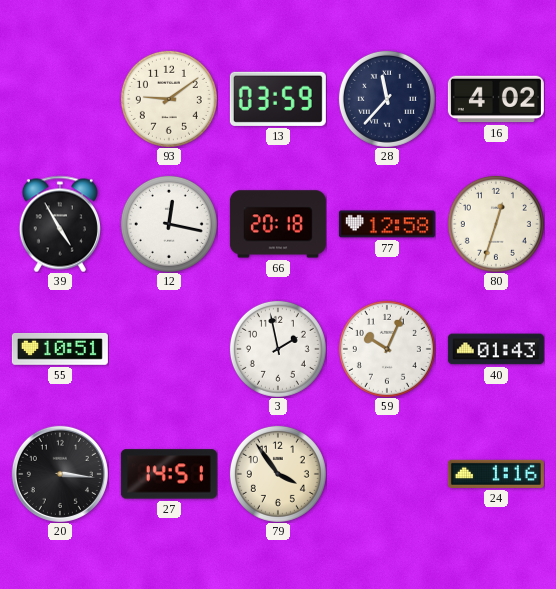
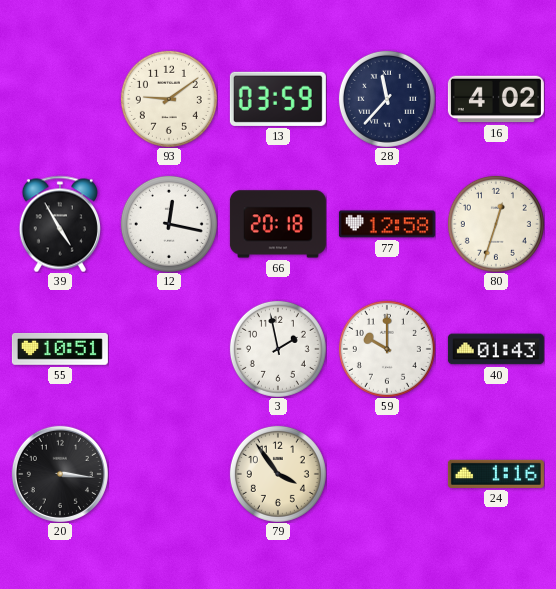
59: 10:04 -> 10:00 (387, 349)
27: 14:51 -> none (169, 474)
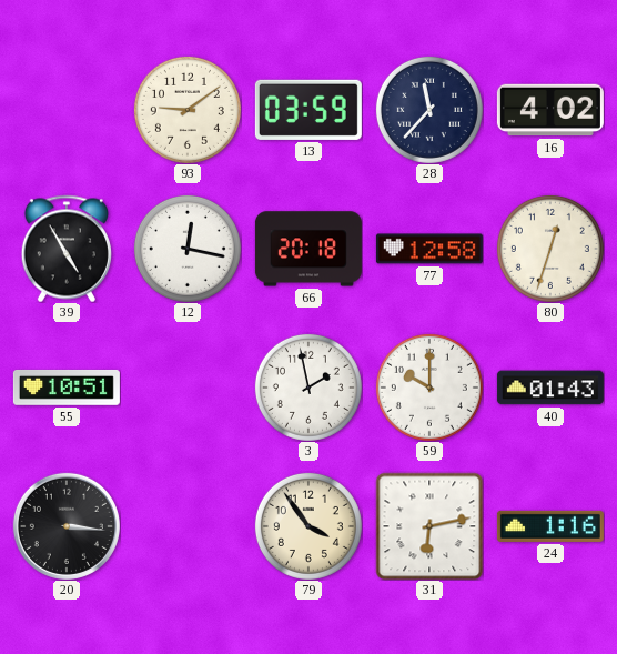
31: none -> 6:13 (429, 526)
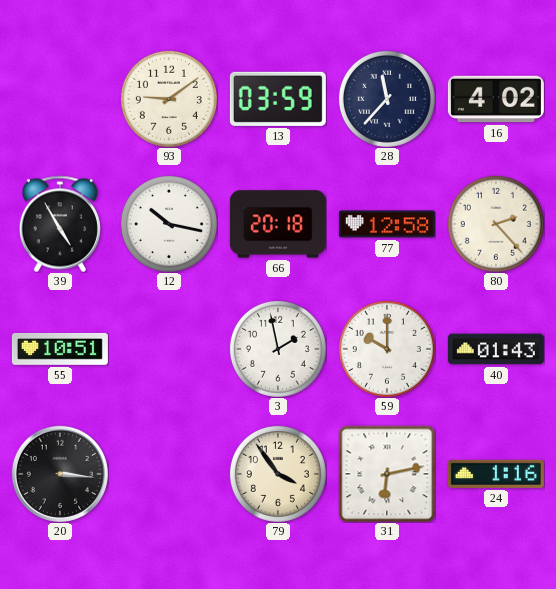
12: 12:17 -> 10:17 (169, 224)
80: 12:33 -> 2:23 (496, 224)
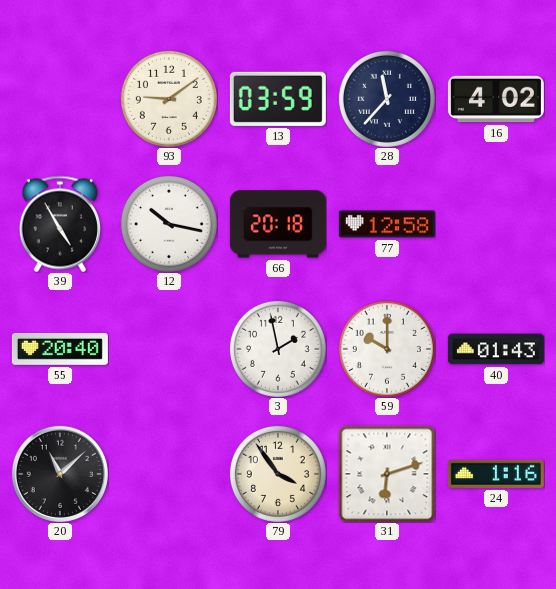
80: 2:23 -> none (496, 224)
55: 10:51 -> 20:40 (60, 349)
20: 3:16 -> 11:08 (60, 474)
31: 6:13 -> 6:12 (387, 474)
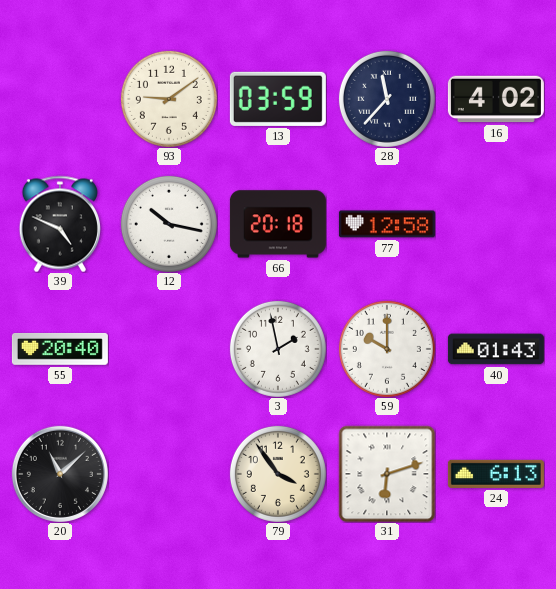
39: 4:55 -> 4:49 (60, 224)
24: 1:16 -> 6:13 (496, 474)
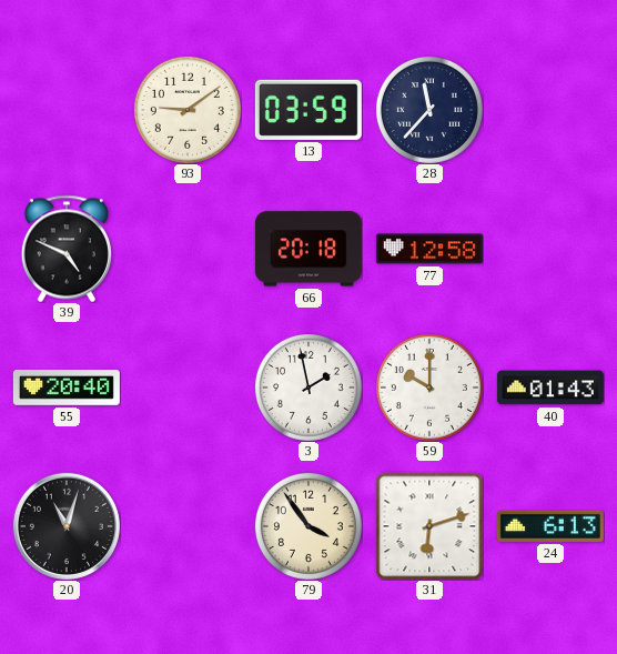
16: 4:02 -> none (496, 99)
12: 10:17 -> none (169, 224)
20: 11:08 -> 11:03 (67, 526)
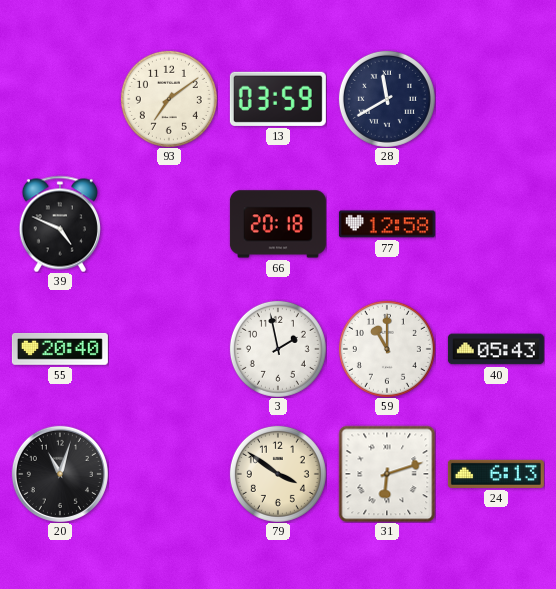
93: 9:09 -> 7:09 (169, 99)
28: 11:37 -> 11:40 (387, 99)
59: 10:00 -> 11:00 (387, 349)
40: 01:43 -> 05:43 (496, 349)
79: 3:54 -> 3:51 (278, 474)
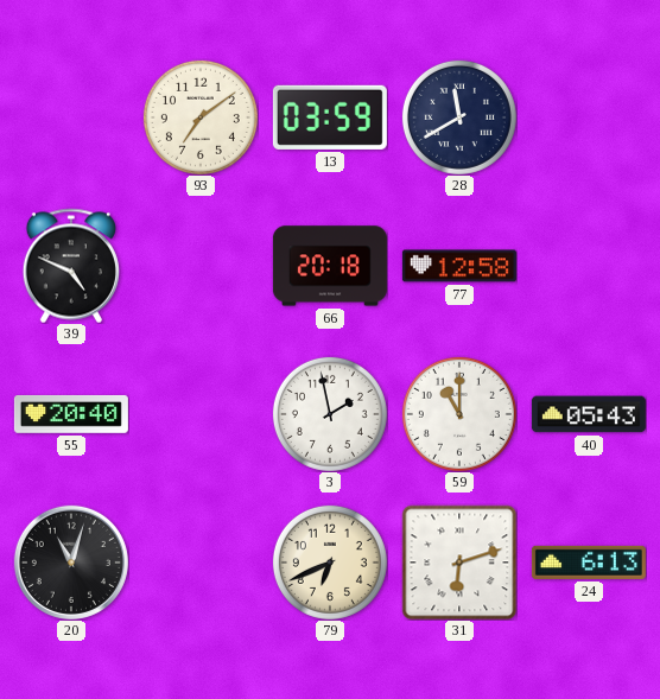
79: 3:51 -> 6:41 (330, 563)
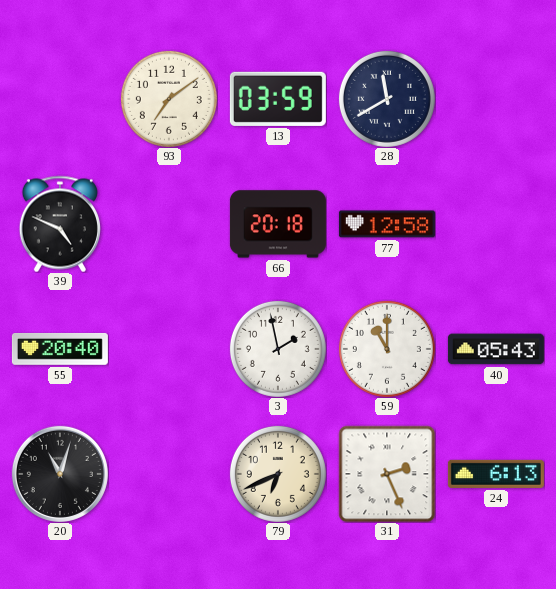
31: 6:12 -> 2:26 (387, 474)
